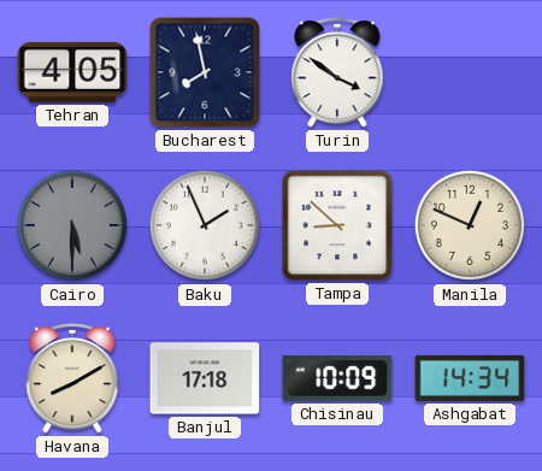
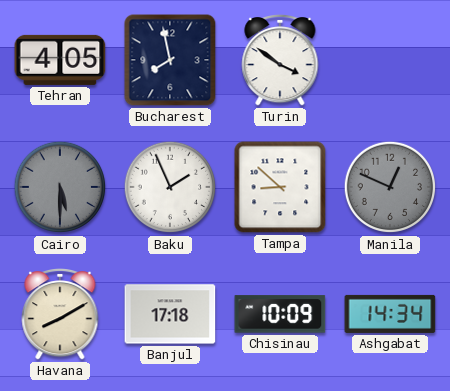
Manila dial: cream -> grey (390, 187)
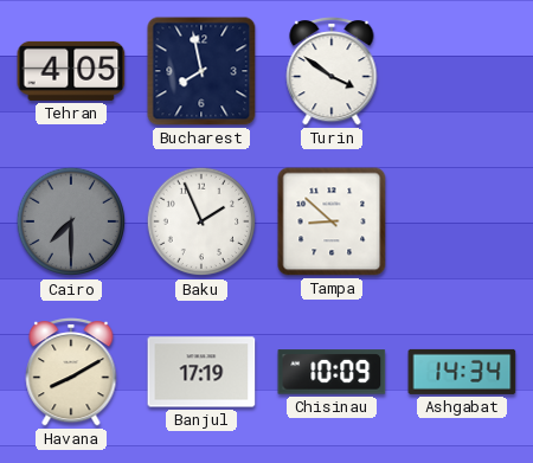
Cairo: 5:30 -> 7:30 (71, 221)
Manila: 12:49 -> none (390, 187)
Banjul: 17:18 -> 17:19 (201, 372)
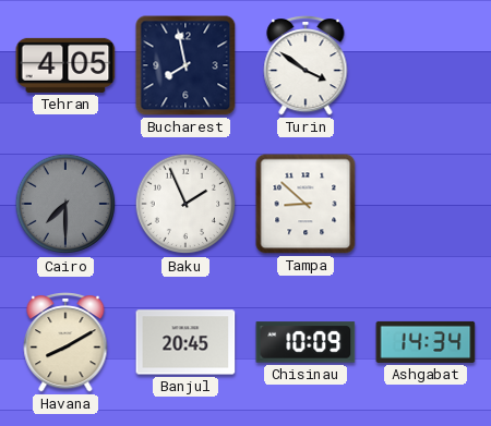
Banjul: 17:19 -> 20:45 (185, 342)
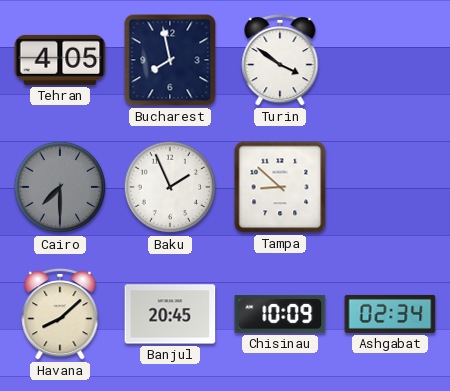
Havana: 8:10 -> 8:08 (60, 314)
Ashgabat: 14:34 -> 02:34 (390, 314)
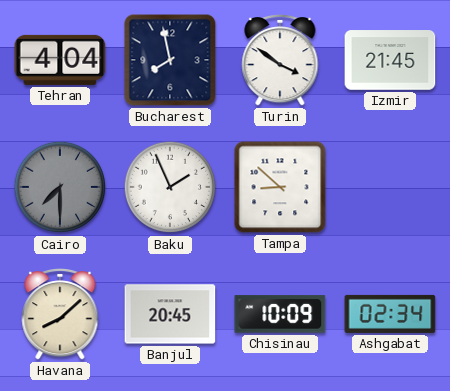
Tehran: 4:05 -> 4:04 (60, 60)
Izmir: none -> 21:45 (390, 60)
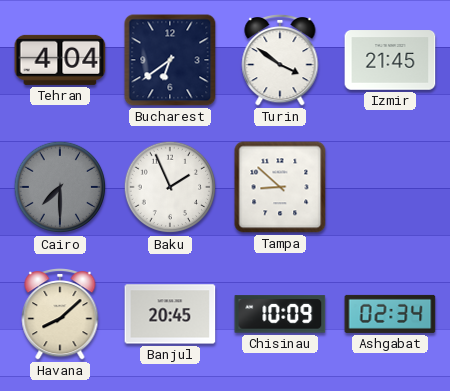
Bucharest: 7:58 -> 6:39 (170, 60)
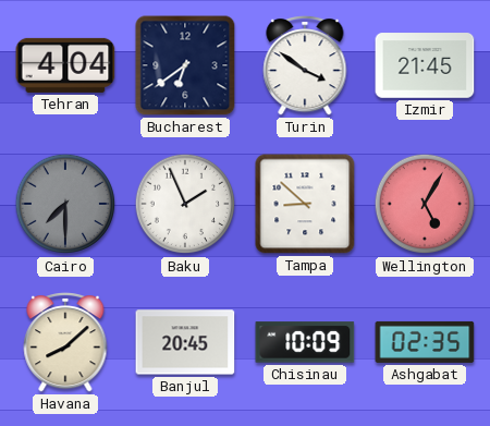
Wellington: none -> 5:05 (425, 204)
Ashgabat: 02:34 -> 02:35 (425, 342)
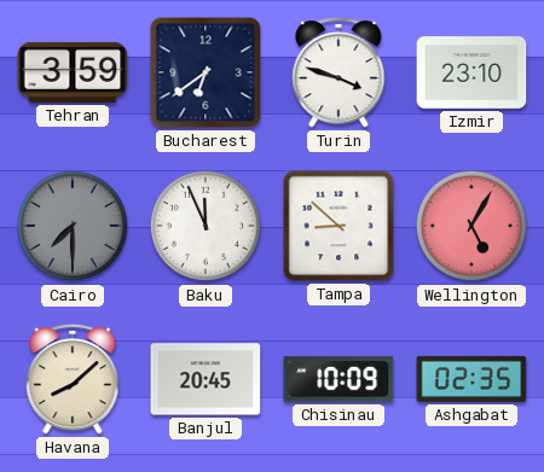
Tehran: 4:04 -> 3:59 (73, 72)
Turin: 3:51 -> 3:48 (338, 72)
Izmir: 21:45 -> 23:10 (471, 72)
Baku: 1:56 -> 11:56 (206, 226)
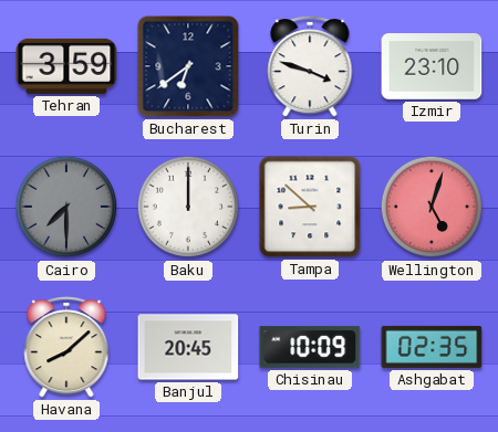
Baku: 11:56 -> 12:00 (188, 207)
Wellington: 5:05 -> 5:03 (432, 207)
